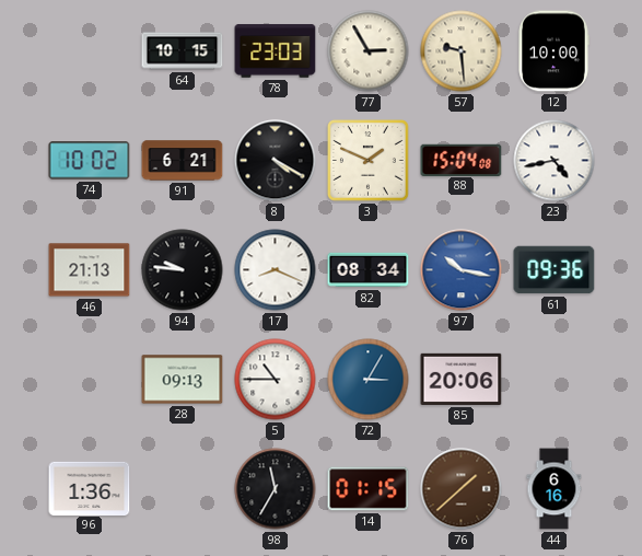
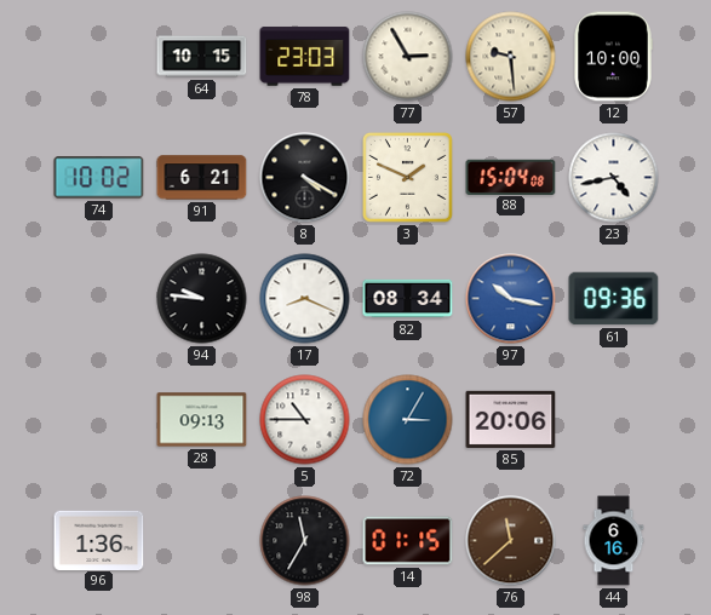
46: 21:13 -> none (90, 270)
76: 1:38 -> 11:38 (511, 541)
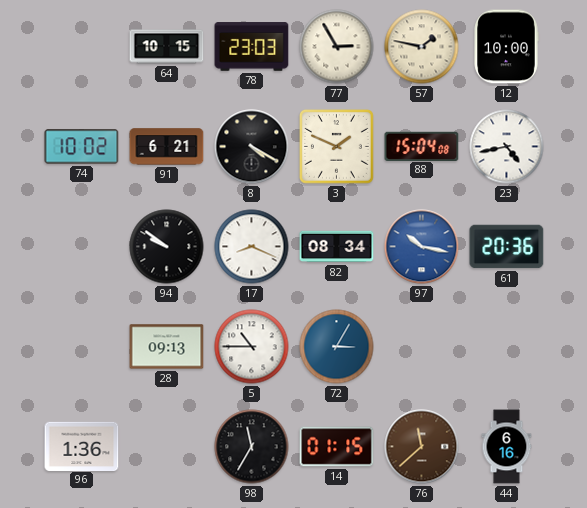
57: 9:29 -> 1:47 (422, 47)
94: 9:46 -> 9:51 (167, 247)
61: 09:36 -> 20:36 (507, 247)
85: 20:06 -> none (511, 419)
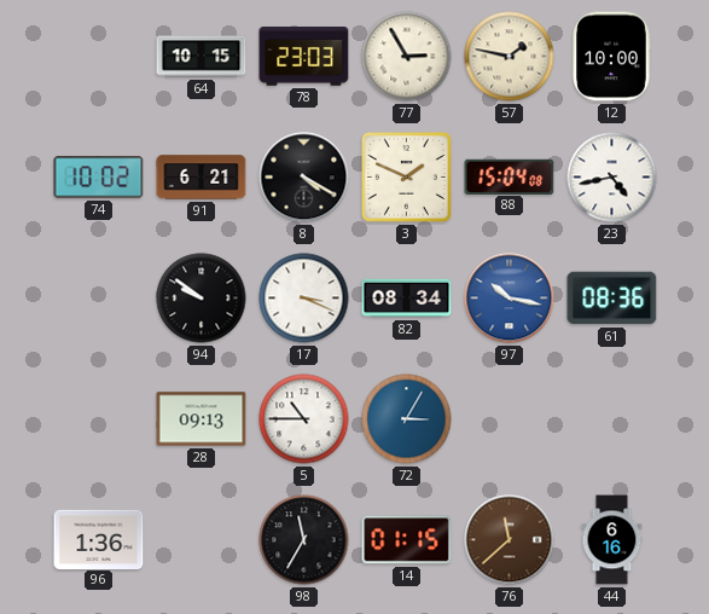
17: 8:19 -> 3:19 (304, 299)
61: 20:36 -> 08:36 (612, 299)
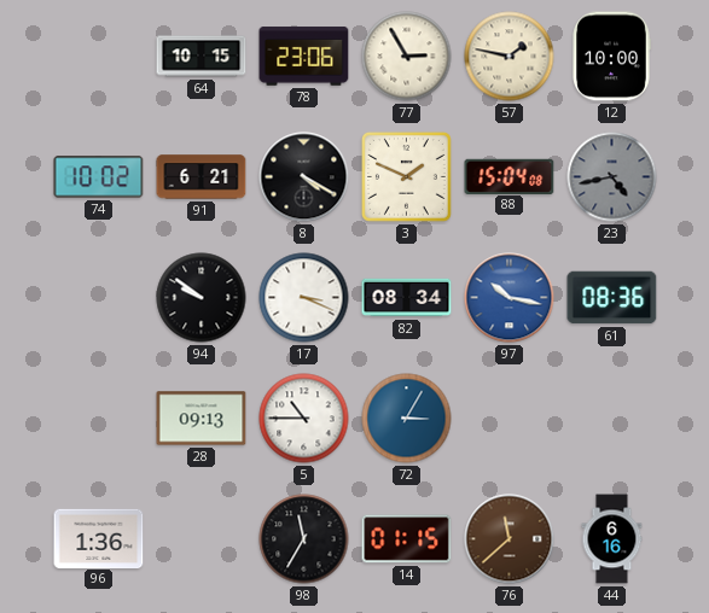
78: 23:03 -> 23:06 (304, 57)
23 dial: white -> grey (612, 177)
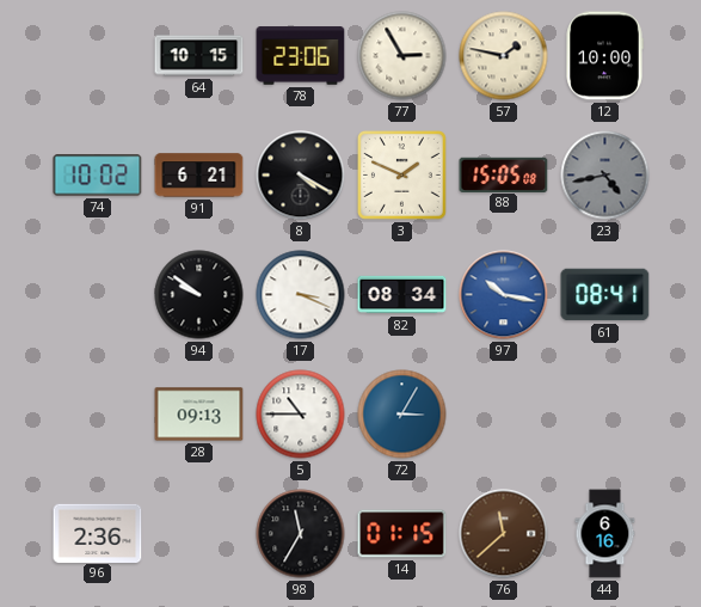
88: 15:04 -> 15:05 (504, 174)
61: 08:36 -> 08:41 (605, 295)
96: 1:36 -> 2:36 (98, 533)
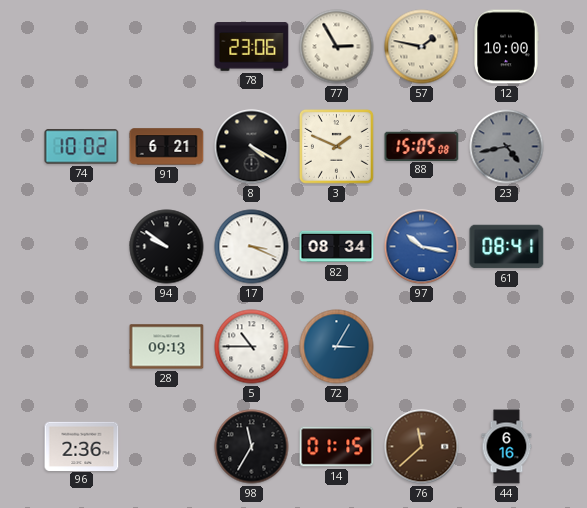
64: 10:15 -> none (199, 56)
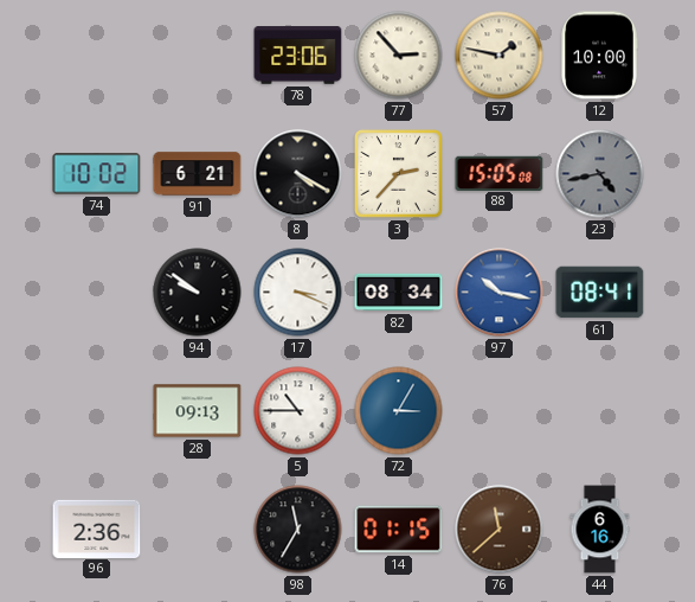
77: 2:55 -> 2:53 (399, 56)
3: 1:49 -> 2:37 (398, 173)
